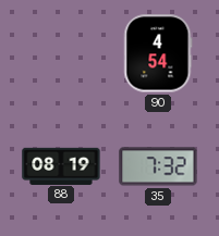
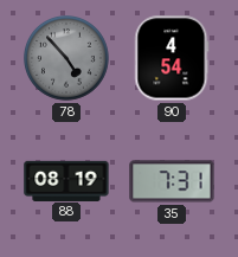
78: none -> 4:53 (67, 59)
35: 7:32 -> 7:31 (172, 181)
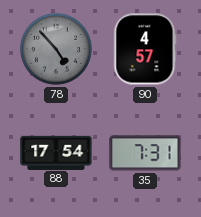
90: 4:54 -> 4:57 (145, 49)
88: 08:19 -> 17:54 (56, 152)
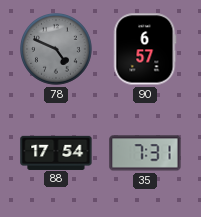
78: 4:53 -> 4:49 (57, 50)
90: 4:57 -> 6:57 (145, 49)
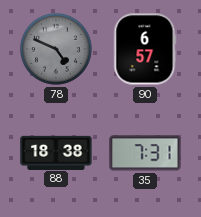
88: 17:54 -> 18:38 (56, 152)
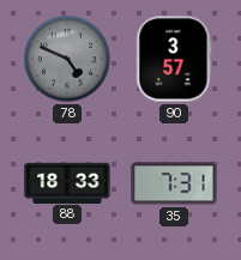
90: 6:57 -> 3:57 (174, 59)
88: 18:38 -> 18:33 (67, 182)
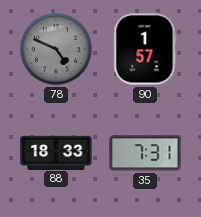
90: 3:57 -> 1:57 (145, 49)
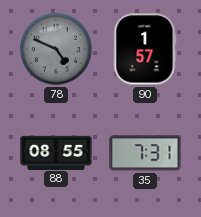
88: 18:33 -> 08:55 (56, 152)
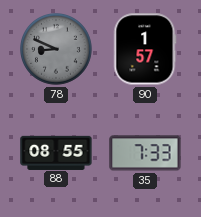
78: 4:49 -> 8:49 (57, 50)
35: 7:31 -> 7:33 (145, 153)
